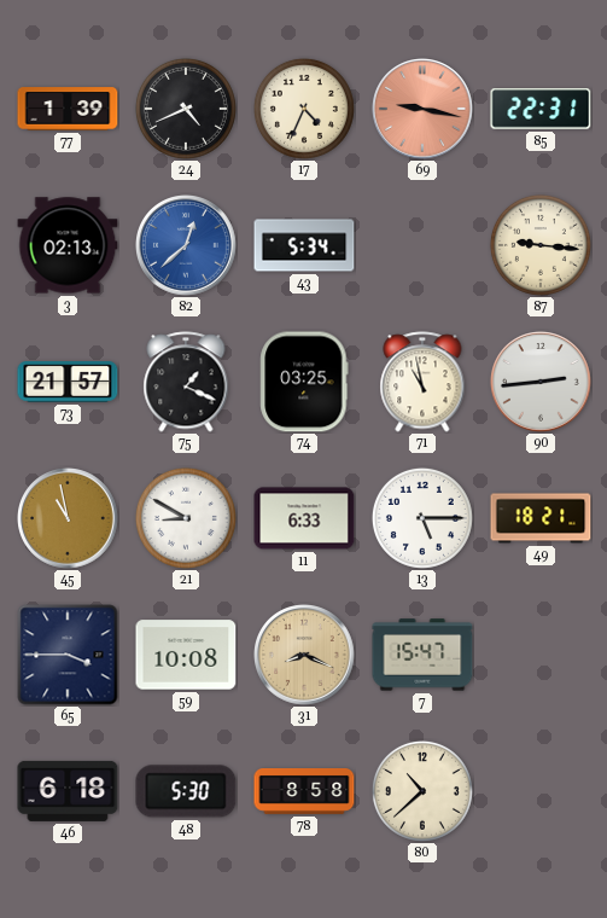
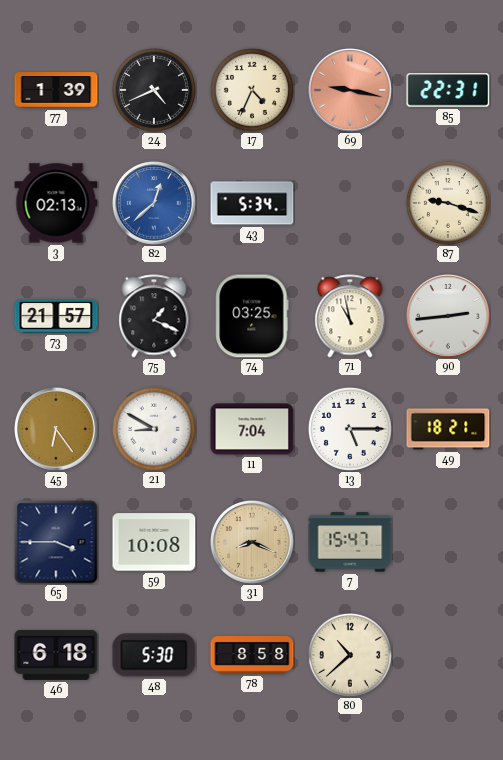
87: 9:16 -> 9:18 (448, 203)
45: 10:58 -> 6:24 (57, 430)
11: 6:33 -> 7:04 (252, 429)
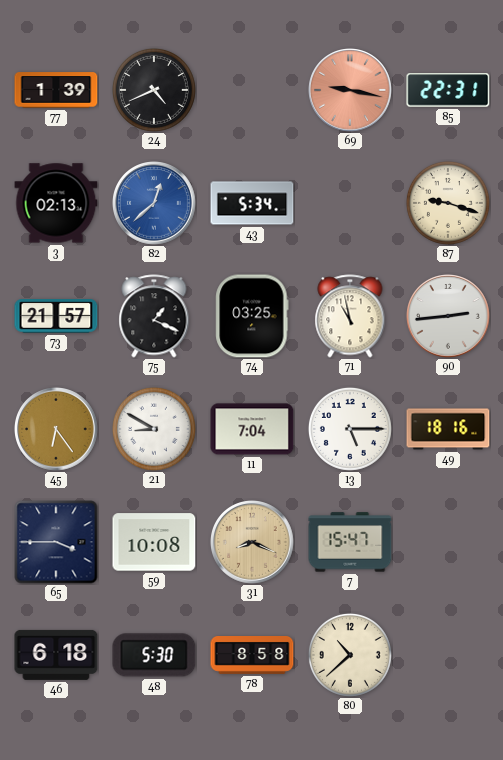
17: 4:34 -> none (252, 90)
49: 18:21 -> 18:16 (448, 429)
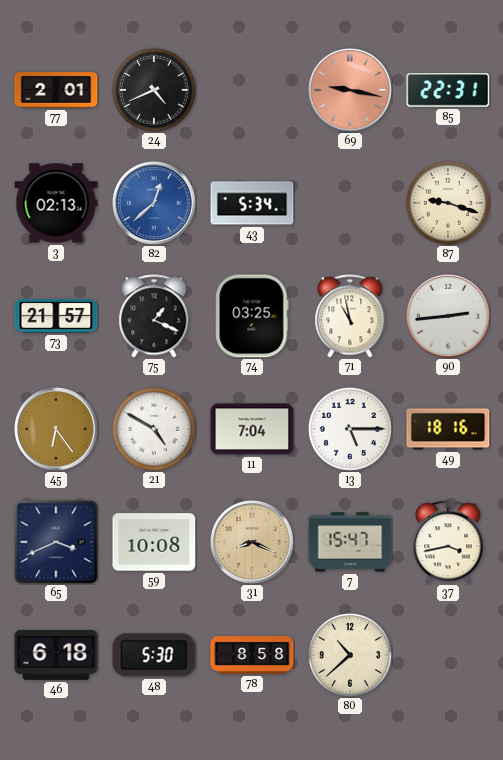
77: 1:39 -> 2:01 (56, 90)
21: 8:50 -> 4:50 (154, 429)
65: 3:45 -> 3:41 (56, 542)
37: none -> 3:43 (448, 542)
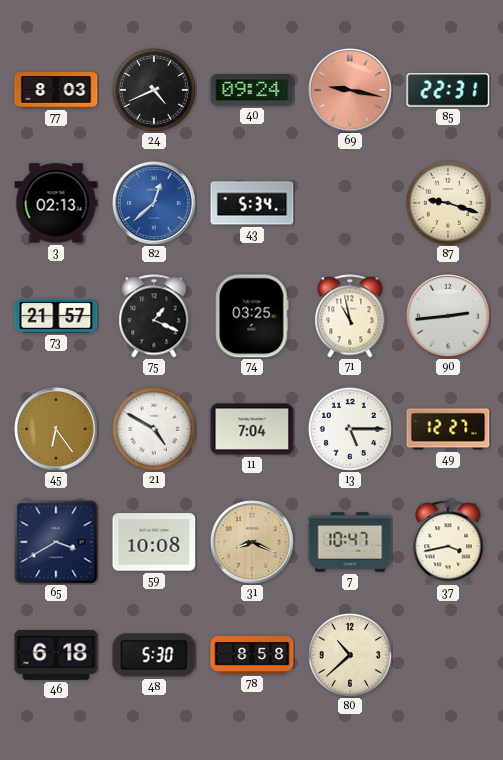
77: 2:01 -> 8:03 (56, 90)
40: none -> 09:24 (252, 90)
49: 18:16 -> 12:27 (448, 429)
65: 3:41 -> 3:40 (56, 542)
7: 15:47 -> 10:47 (350, 542)
